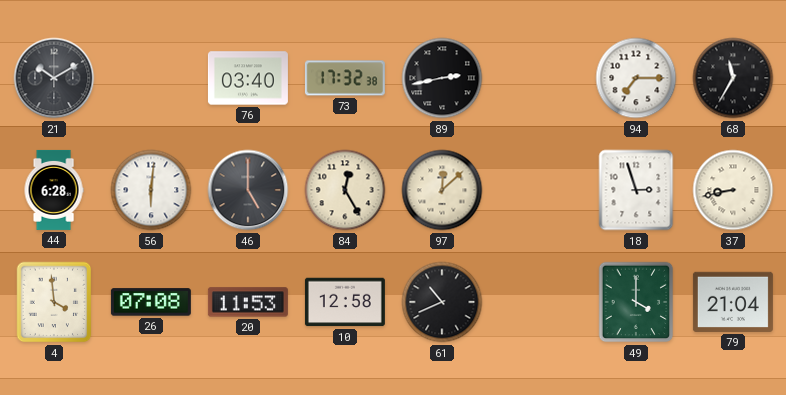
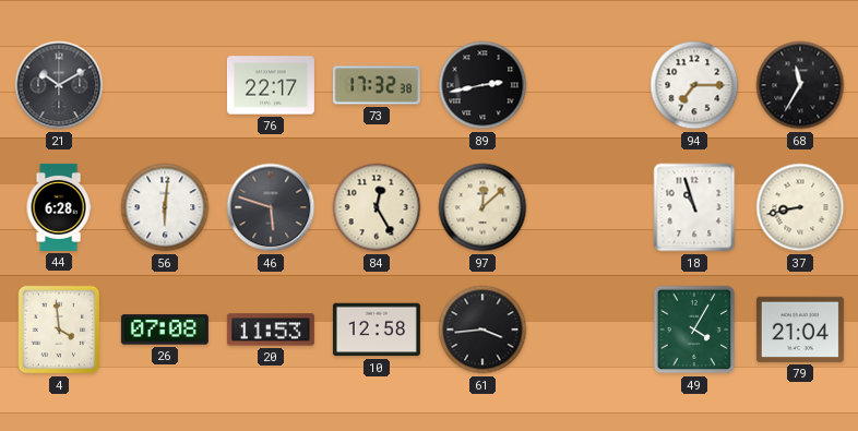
76: 03:40 -> 22:17 (271, 85)
46: 5:00 -> 5:48 (271, 207)
18: 2:57 -> 10:57 (694, 207)
61: 10:41 -> 3:44 (482, 330)
49: 4:00 -> 4:05 (694, 330)
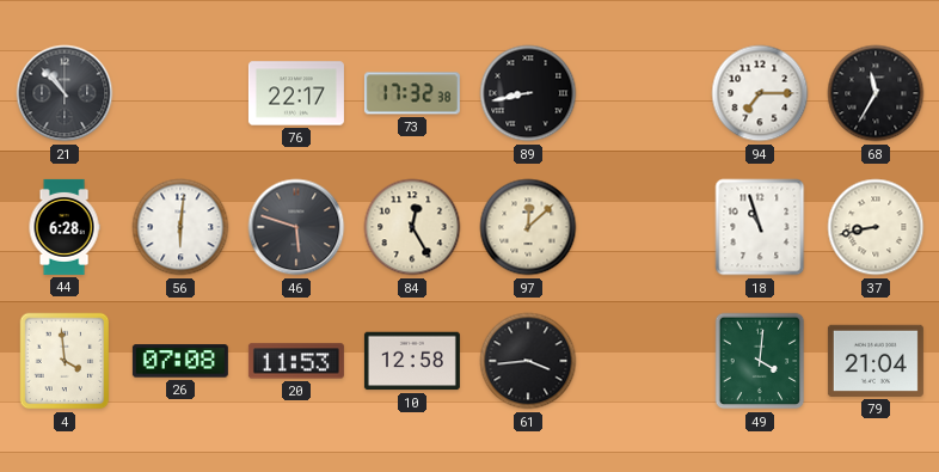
21: 10:10 -> 10:53 (65, 93)
89: 2:43 -> 8:43 (528, 93)
49: 4:05 -> 4:01 (760, 361)
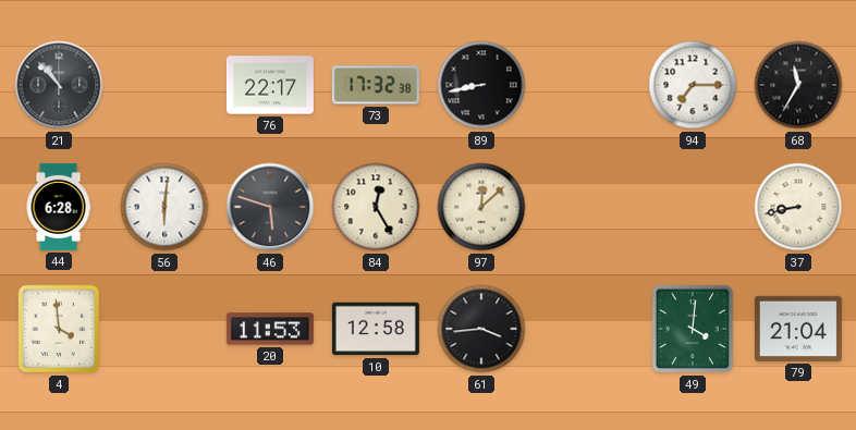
18: 10:57 -> none (760, 227)
26: 07:08 -> none (180, 361)
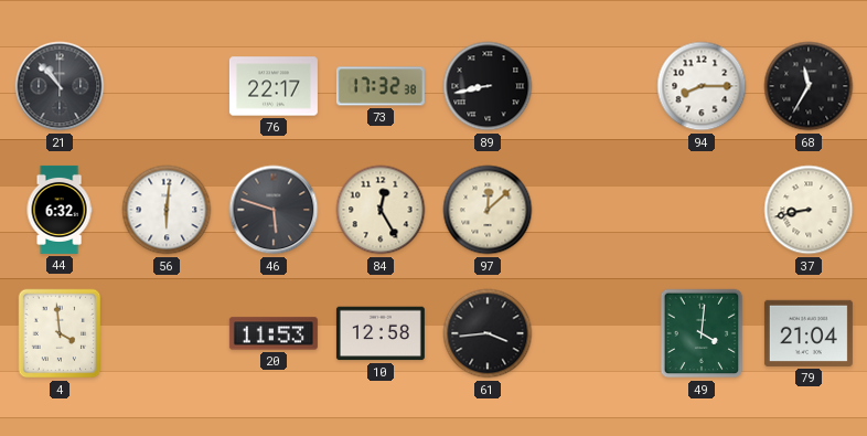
94: 7:15 -> 8:15 (702, 86)
44: 6:28 -> 6:32 (60, 210)
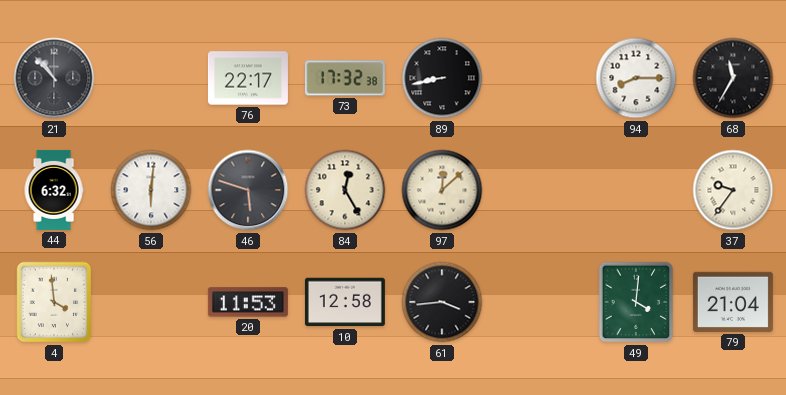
37: 8:43 -> 9:36 (733, 190)
